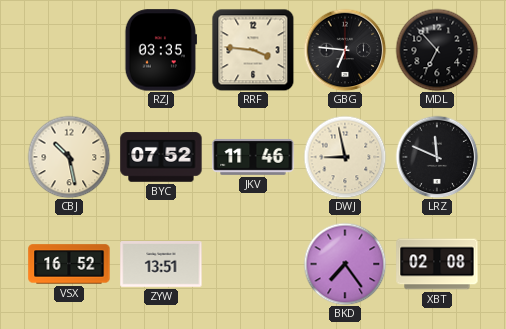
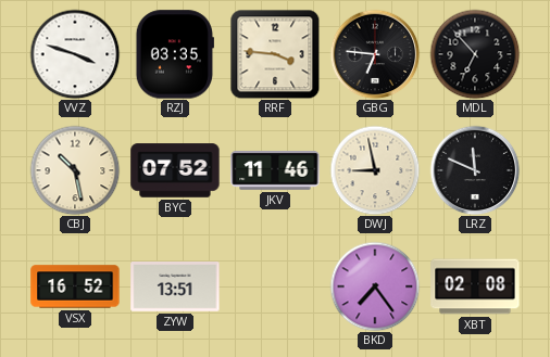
VVZ: none -> 3:48 (75, 54)
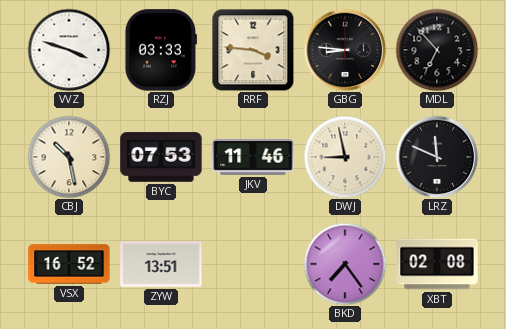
RZJ: 03:35 -> 03:33 (160, 50)
GBG: 6:46 -> 8:46 (345, 50)
BYC: 07:52 -> 07:53 (161, 157)
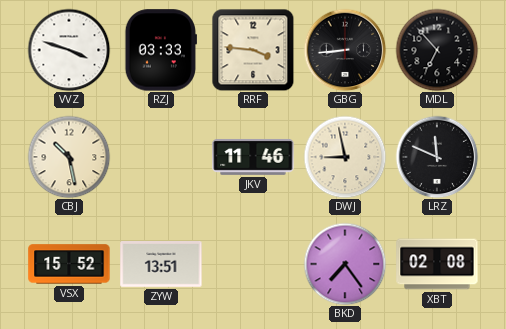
GBG: 8:46 -> 8:44 (345, 50)
BYC: 07:53 -> none (161, 157)
VSX: 16:52 -> 15:52 (69, 264)
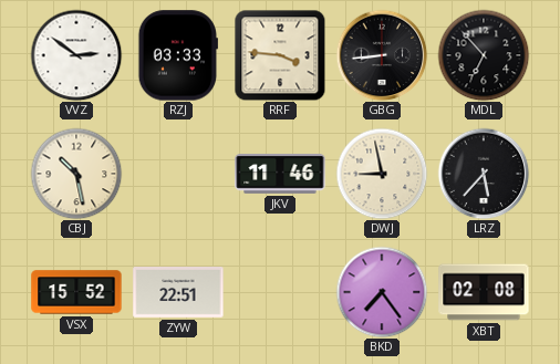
VVZ: 3:48 -> 2:51 (76, 55)
LRZ: 11:49 -> 5:37 (484, 174)
ZYW: 13:51 -> 22:51 (178, 293)
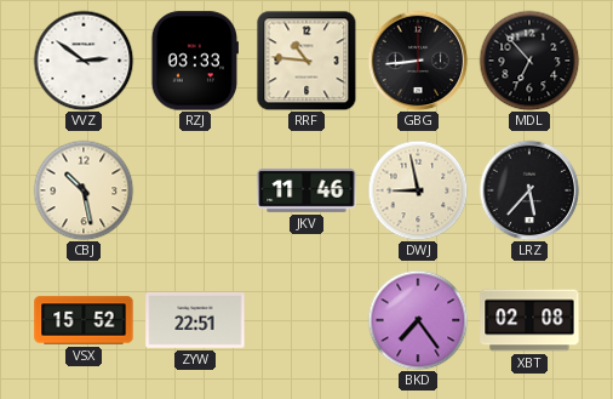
RRF: 3:46 -> 10:46 (306, 61)
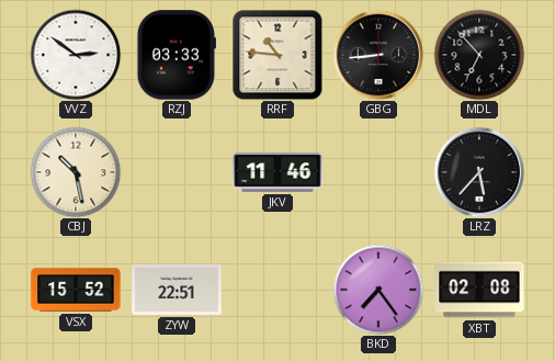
DWJ: 8:58 -> none (418, 190)
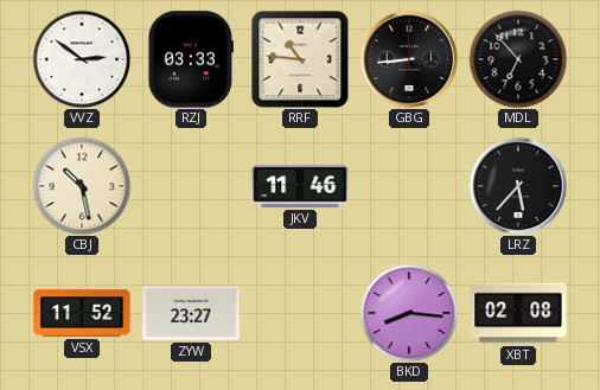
VSX: 15:52 -> 11:52 (82, 313)
ZYW: 22:51 -> 23:27 (191, 314)
BKD: 7:24 -> 8:16 (409, 313)
